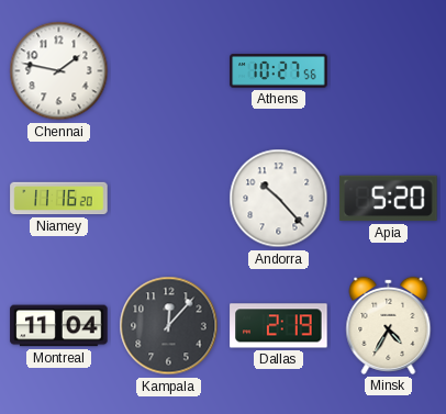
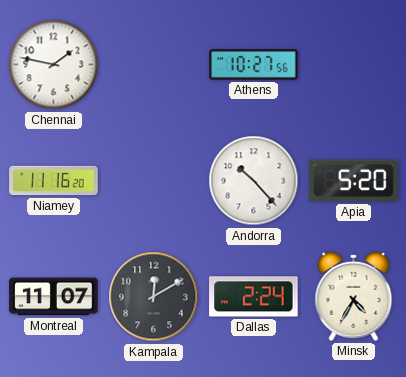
Montreal: 11:04 -> 11:07 (54, 297)
Kampala: 12:07 -> 12:10 (154, 297)
Dallas: 2:19 -> 2:24 (254, 297)
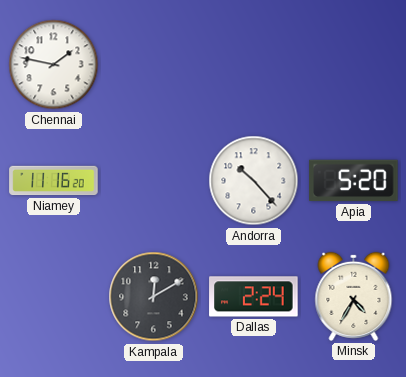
Athens: 10:27 -> none (254, 65)
Montreal: 11:07 -> none (54, 297)
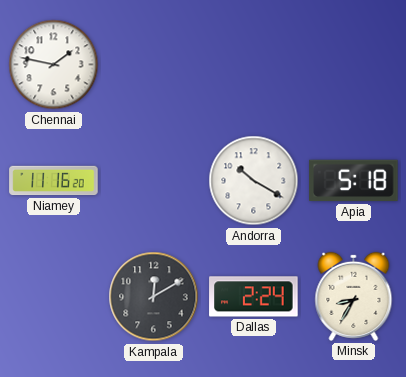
Andorra: 10:23 -> 10:20 (254, 181)
Apia: 5:20 -> 5:18 (354, 181)
Minsk: 4:35 -> 8:35 (354, 296)
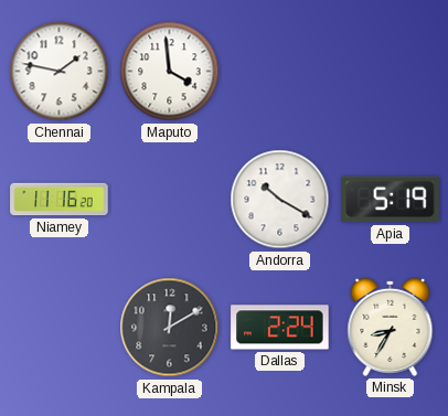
Maputo: none -> 3:59 (170, 72)
Apia: 5:18 -> 5:19 (391, 200)
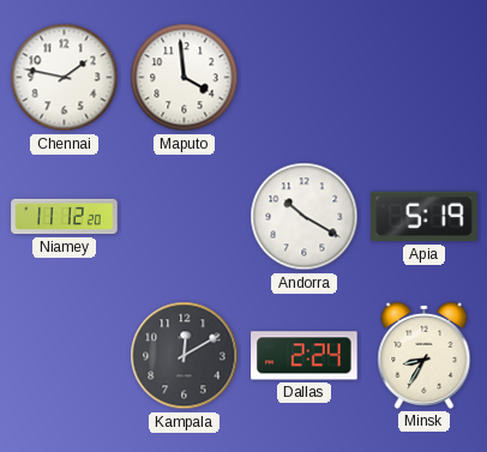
Niamey: 11:16 -> 11:12 (65, 217)
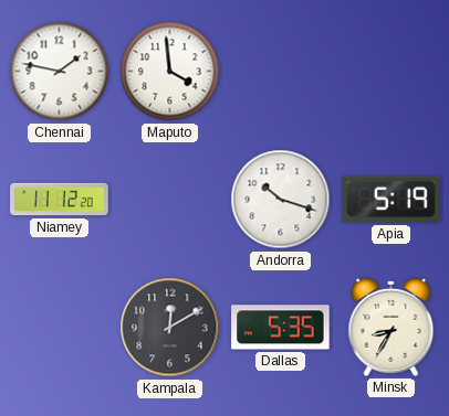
Andorra: 10:20 -> 10:18 (281, 200)
Dallas: 2:24 -> 5:35 (281, 328)
